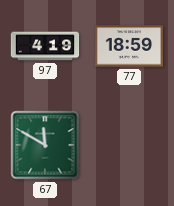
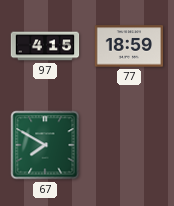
97: 4:19 -> 4:15 (45, 46)
67: 11:50 -> 7:50 (45, 145)
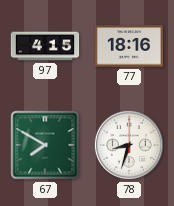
77: 18:59 -> 18:16 (129, 46)
78: none -> 8:33 (129, 145)
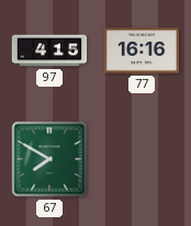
77: 18:16 -> 16:16 (142, 50)
78: 8:33 -> none (129, 145)
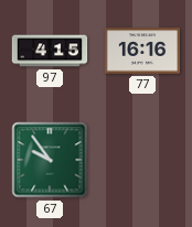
67: 7:50 -> 9:54 (50, 160)
